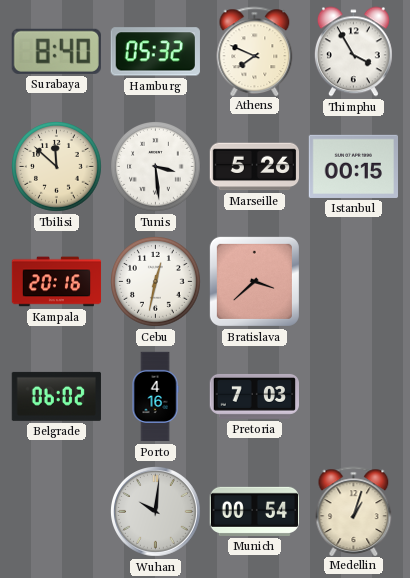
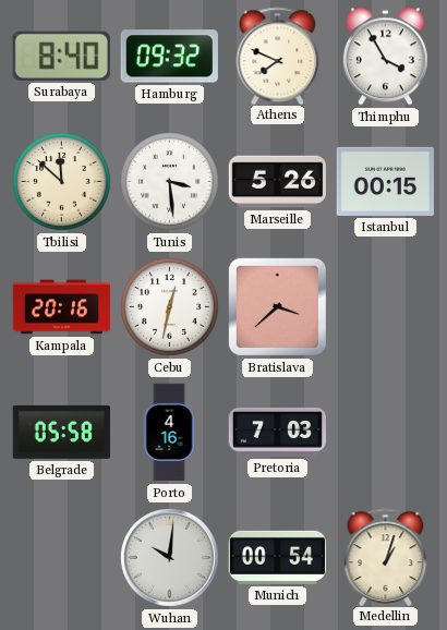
Hamburg: 05:32 -> 09:32 (169, 57)
Belgrade: 06:02 -> 05:58 (61, 432)
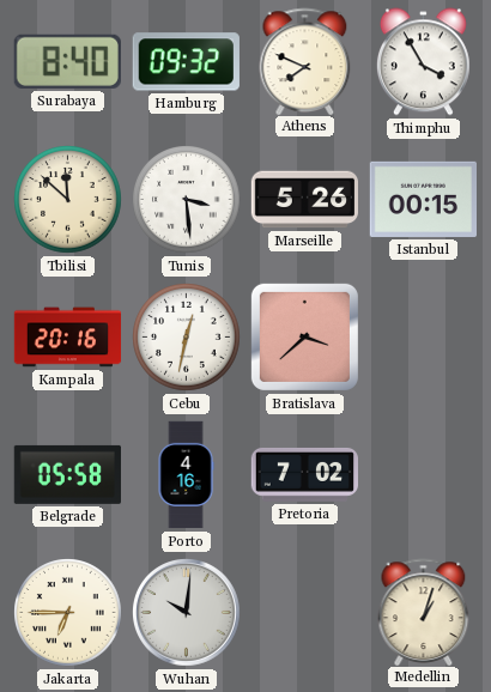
Pretoria: 7:03 -> 7:02 (305, 474)
Jakarta: none -> 6:45 (68, 613)
Munich: 00:54 -> none (278, 557)
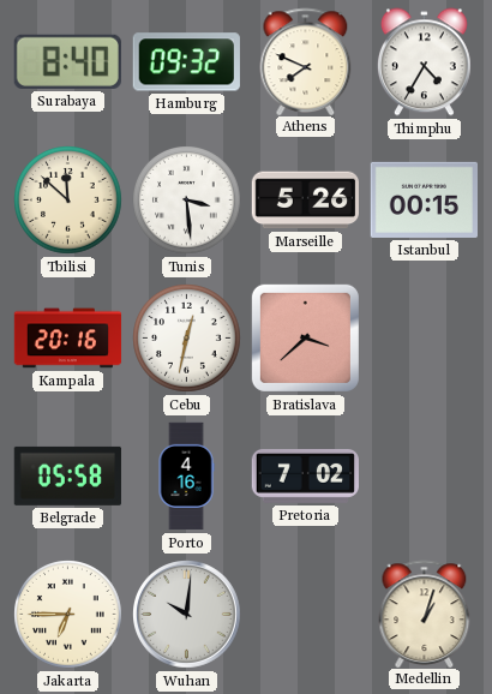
Thimphu: 3:55 -> 4:35 (424, 62)
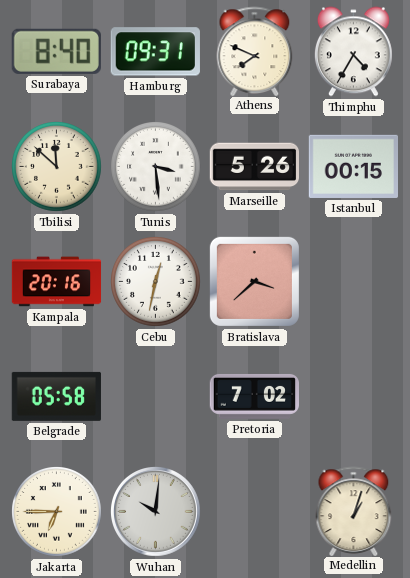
Hamburg: 09:32 -> 09:31 (155, 52)
Porto: 4:16 -> none (186, 477)
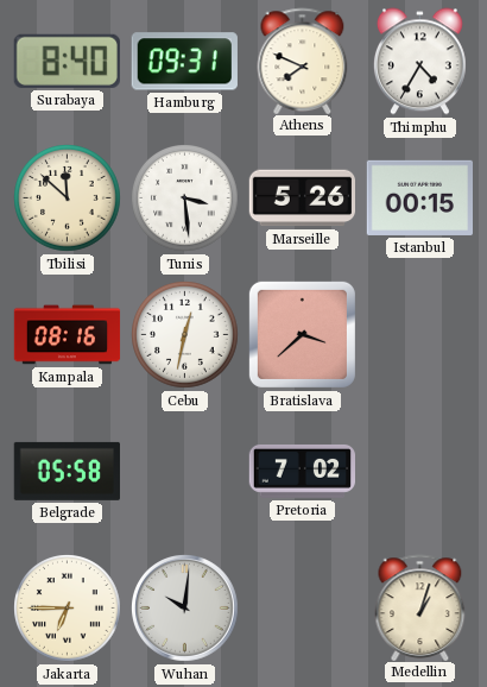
Kampala: 20:16 -> 08:16 (68, 335)
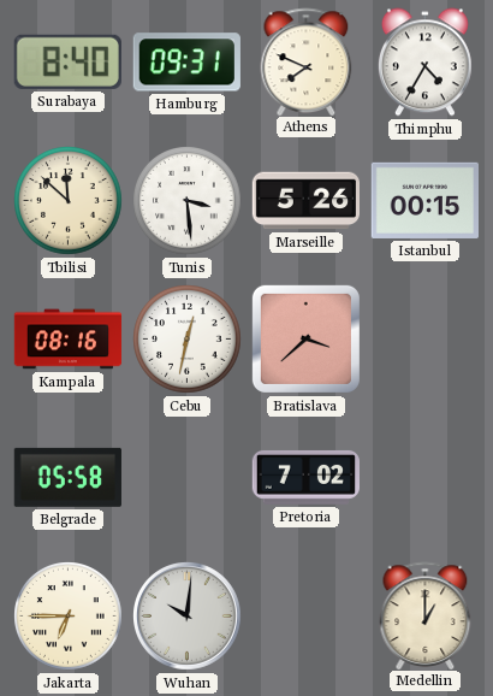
Medellin: 1:03 -> 1:00 (426, 615)
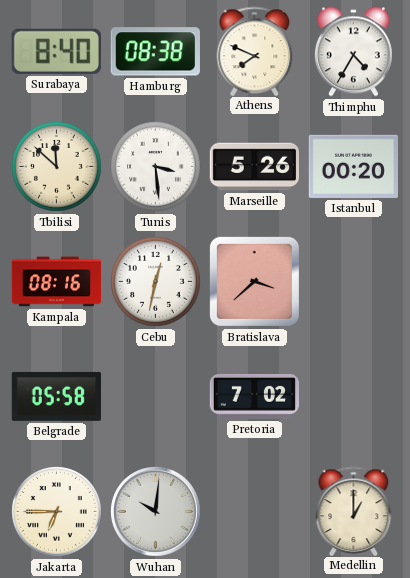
Hamburg: 09:31 -> 08:38 (155, 52)
Istanbul: 00:15 -> 00:20 (353, 166)
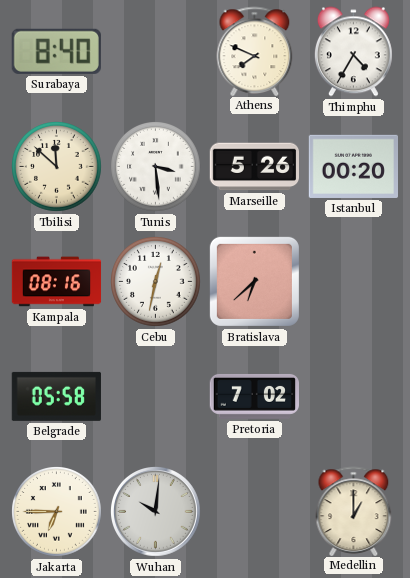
Hamburg: 08:38 -> none (155, 52)
Bratislava: 3:38 -> 6:38 (254, 281)
